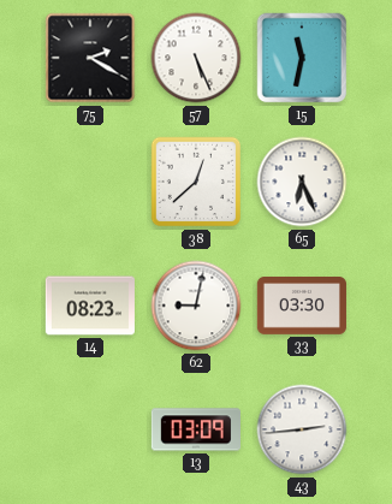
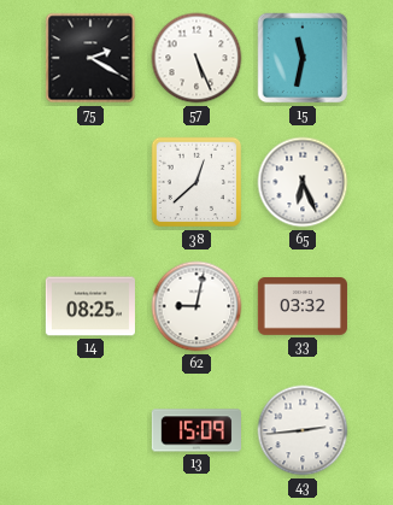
14: 08:23 -> 08:25 (90, 306)
33: 03:30 -> 03:32 (303, 307)
13: 03:09 -> 15:09 (196, 430)
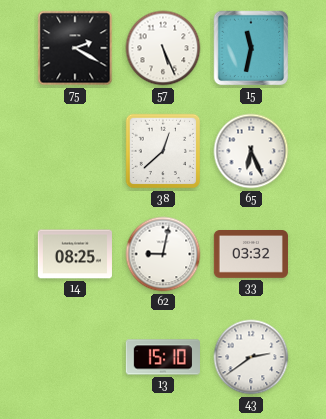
13: 15:09 -> 15:10 (163, 357)
43: 2:44 -> 2:39 (251, 357)
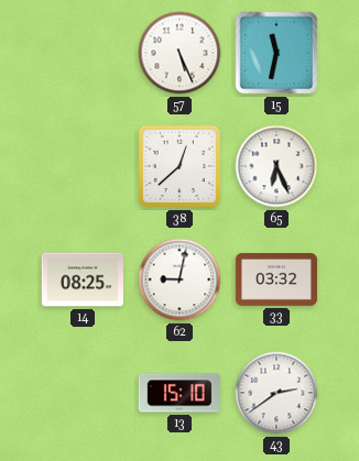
75: 2:20 -> none (75, 48)
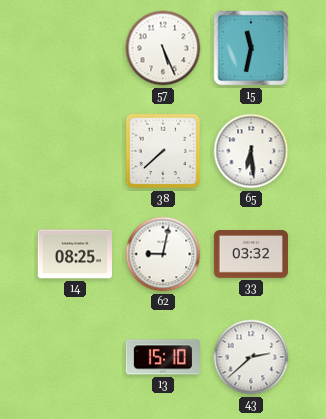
38: 12:38 -> 7:38 (163, 151)
65: 6:26 -> 6:29 (251, 151)
43: 2:39 -> 2:38 (251, 357)
